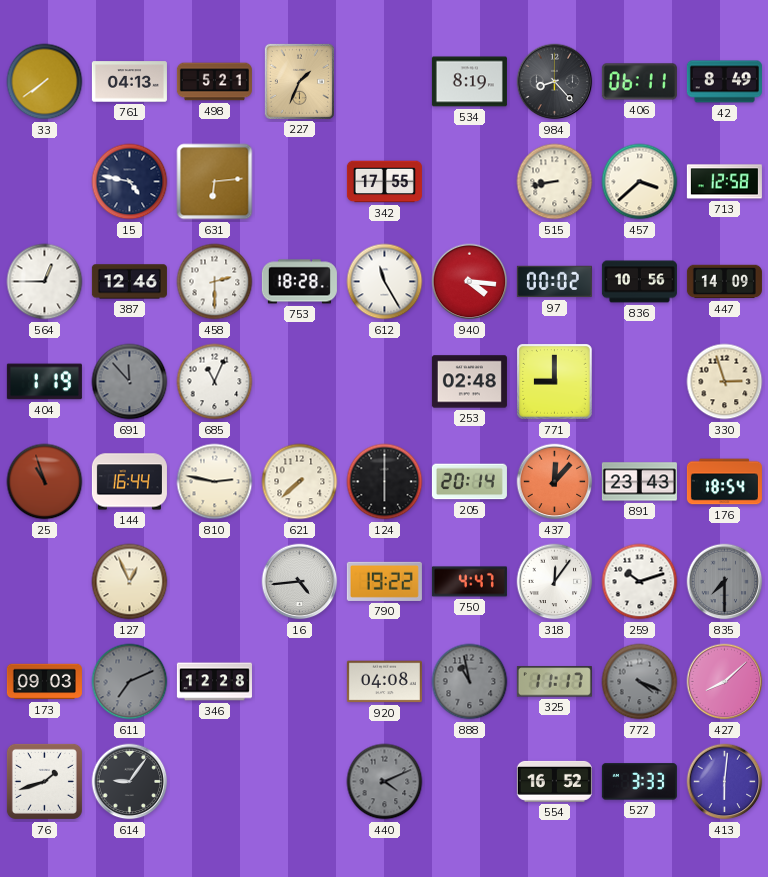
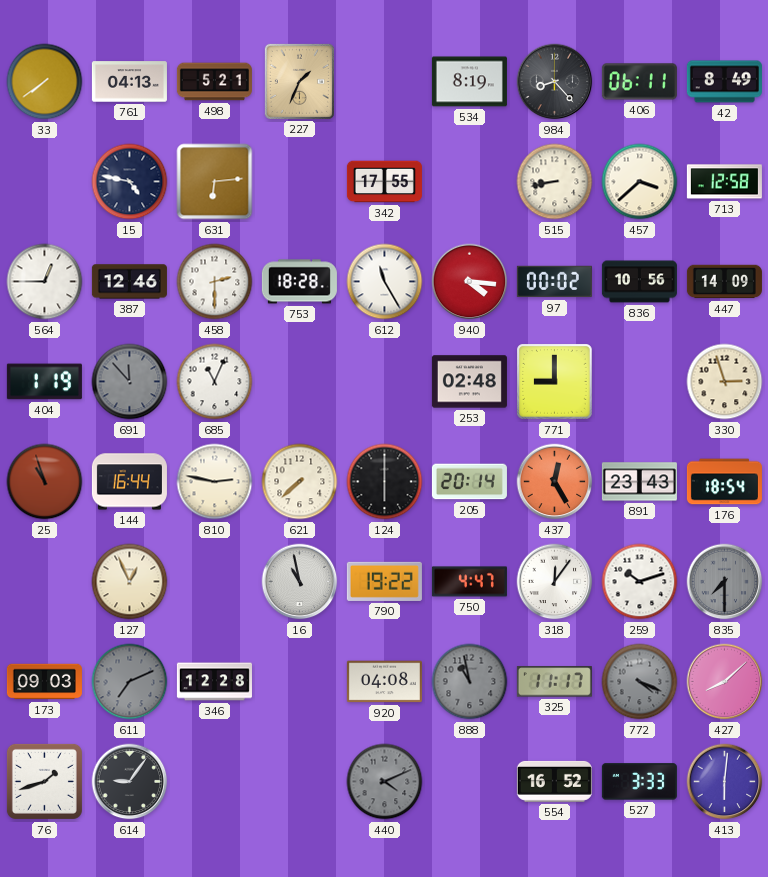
437: 12:07 -> 12:25 (555, 482)
16: 4:44 -> 10:58 (300, 582)
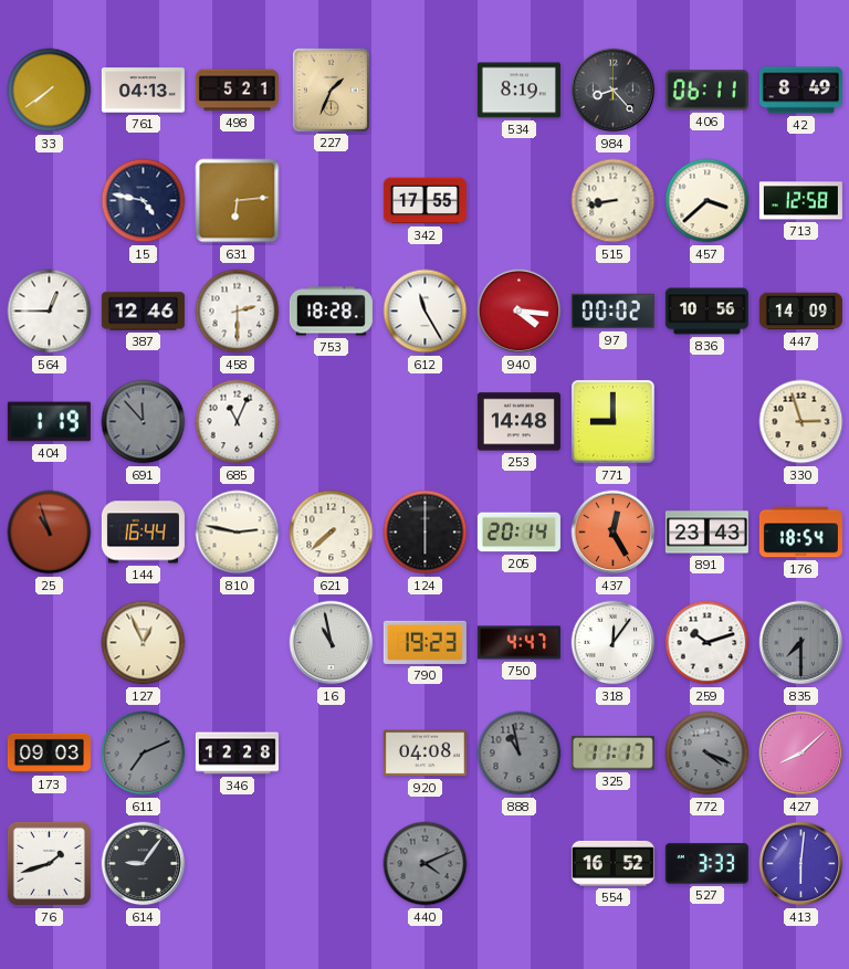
253: 02:48 -> 14:48 (518, 422)
790: 19:22 -> 19:23 (424, 642)
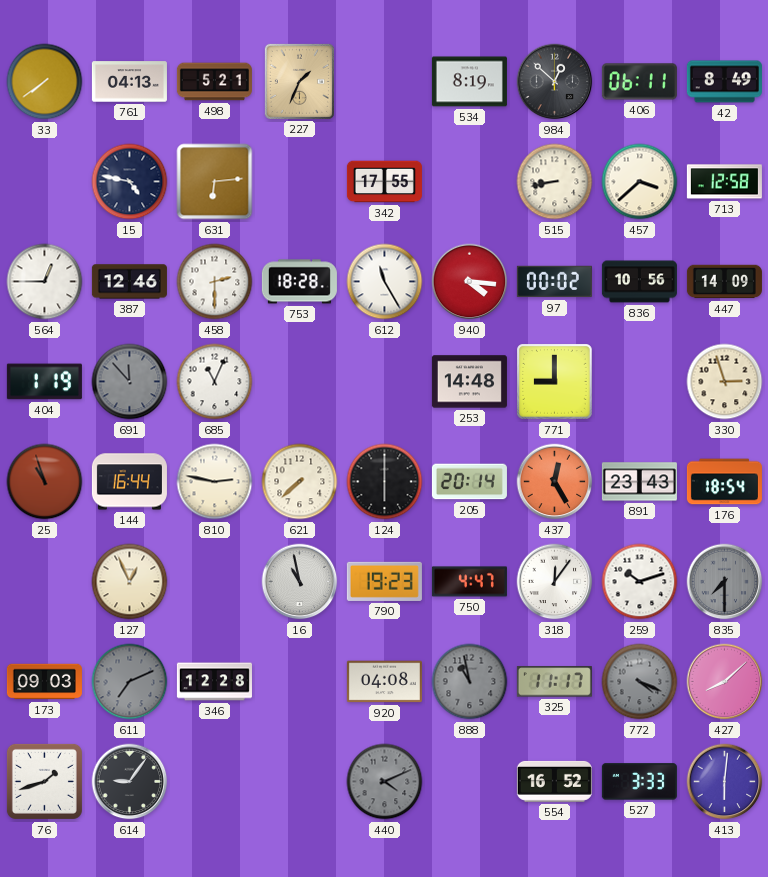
984: 8:23 -> 12:52 (555, 82)
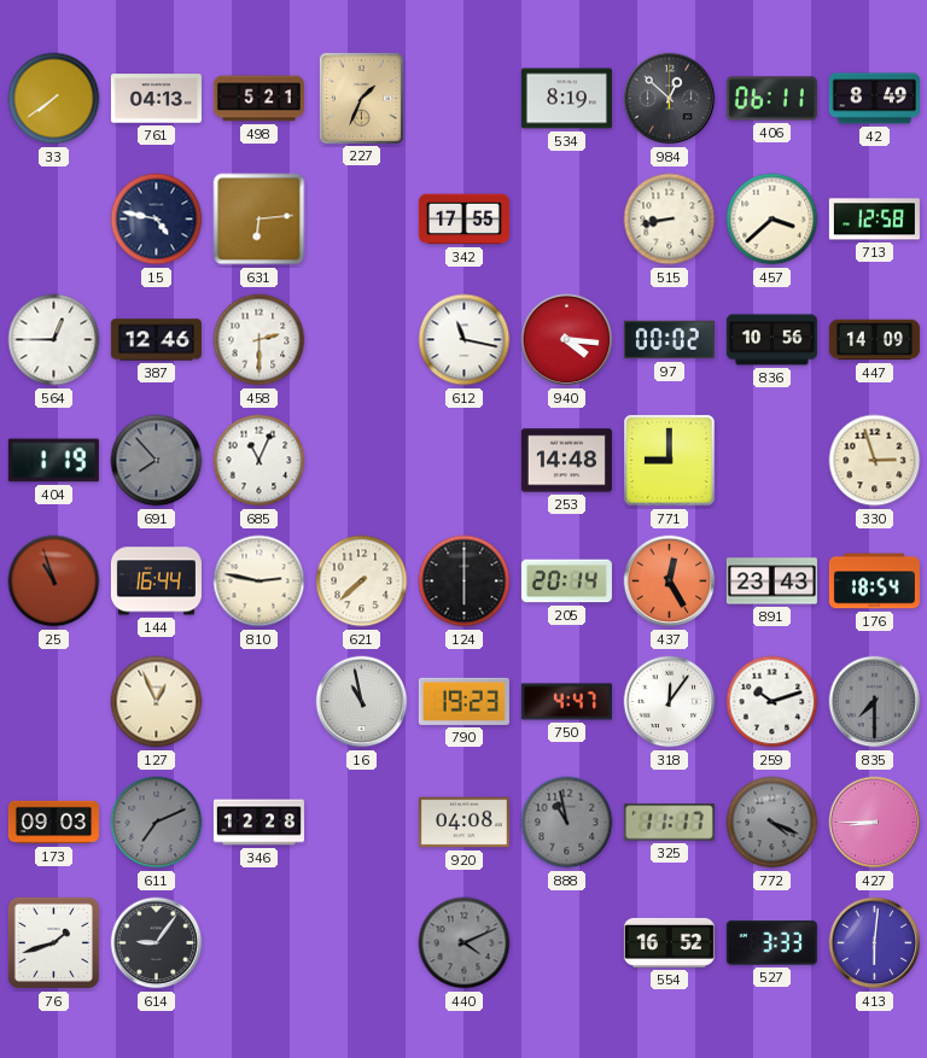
753: 18:28 -> none (299, 282)
612: 11:25 -> 11:17 (465, 340)
691: 11:53 -> 7:53 (157, 461)
427: 8:08 -> 8:45 (875, 823)
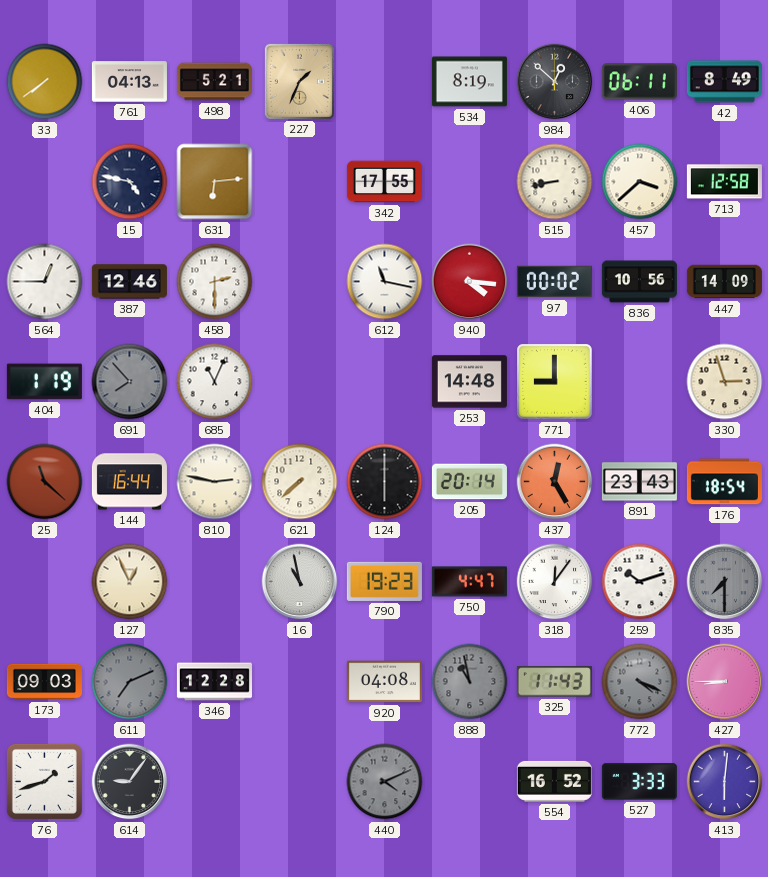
25: 10:57 -> 11:22 (45, 482)
325: 11:17 -> 11:43 (554, 682)
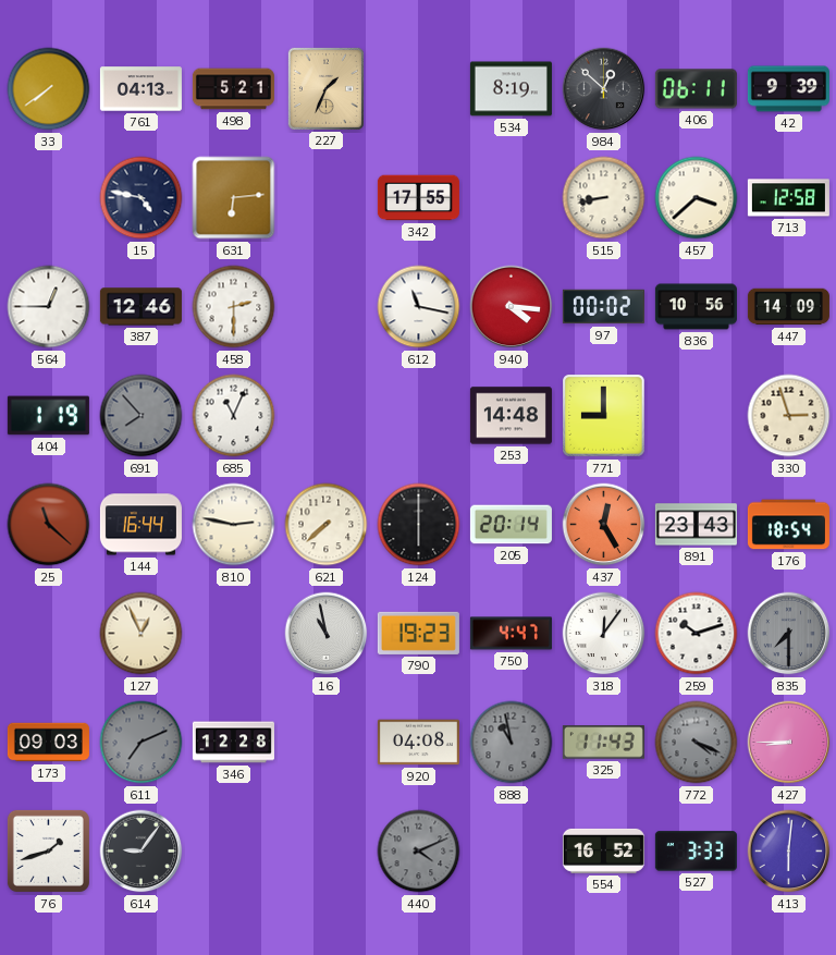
42: 8:49 -> 9:39 (788, 89)
